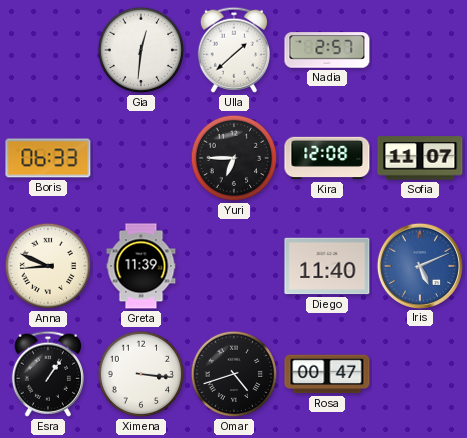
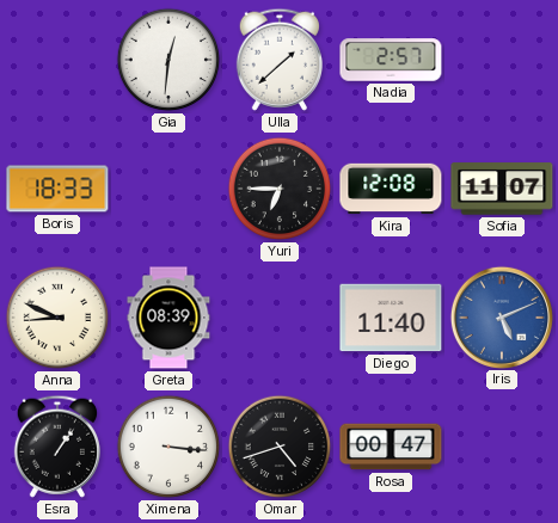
Boris: 06:33 -> 18:33 (57, 189)
Greta: 11:39 -> 08:39 (168, 318)
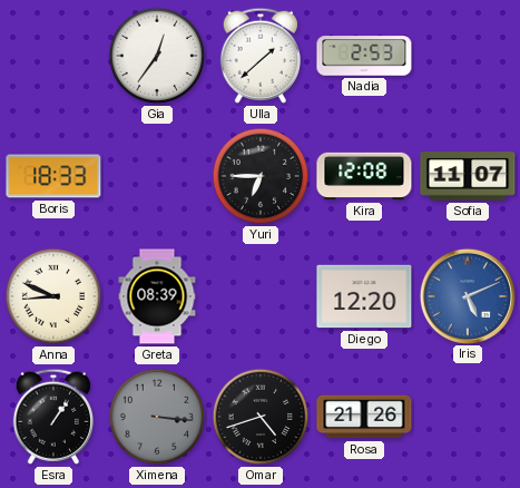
Gia: 12:31 -> 12:36 (157, 56)
Nadia: 2:57 -> 2:53 (364, 56)
Diego: 11:40 -> 12:20 (364, 296)
Ximena dial: white -> grey (157, 417)
Rosa: 00:47 -> 21:26 (364, 417)
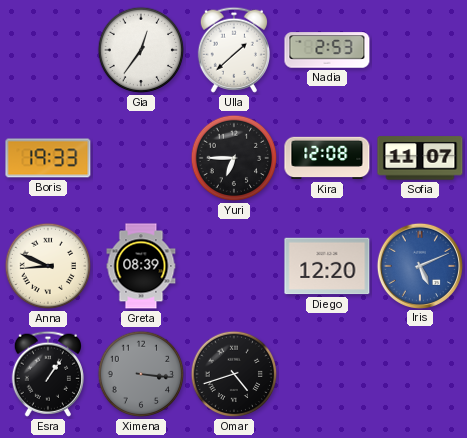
Boris: 18:33 -> 19:33 (48, 158)
Rosa: 21:26 -> none (364, 417)
